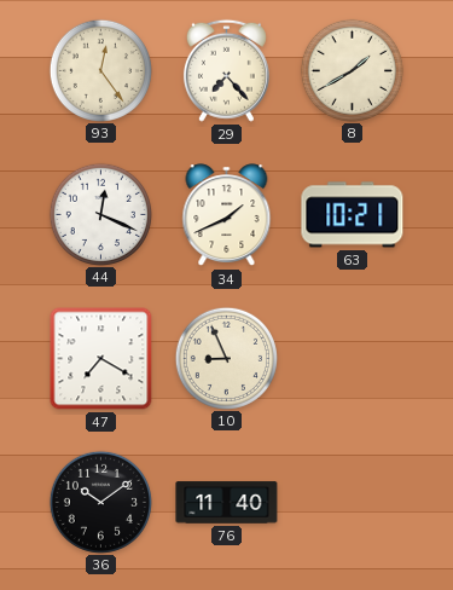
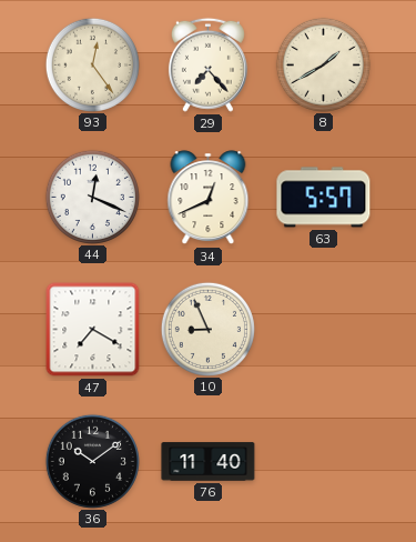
34: 1:41 -> 12:41 (209, 198)
63: 10:21 -> 5:57 (324, 198)
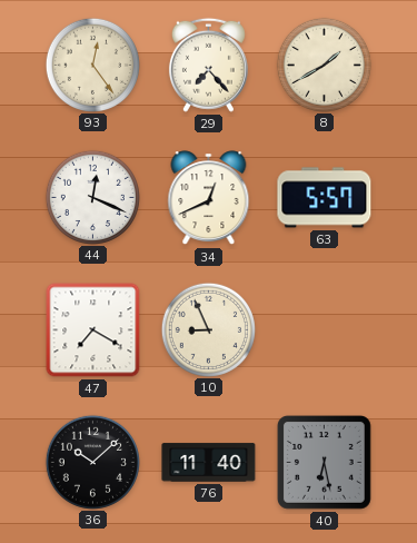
36: 10:09 -> 10:08 (92, 462)
40: none -> 6:28 (325, 463)
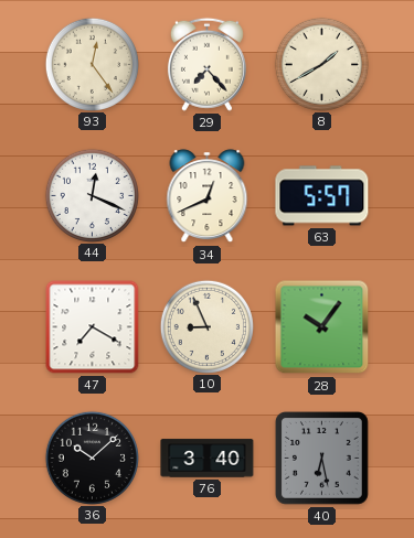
28: none -> 10:06 (322, 327)
76: 11:40 -> 3:40 (208, 459)
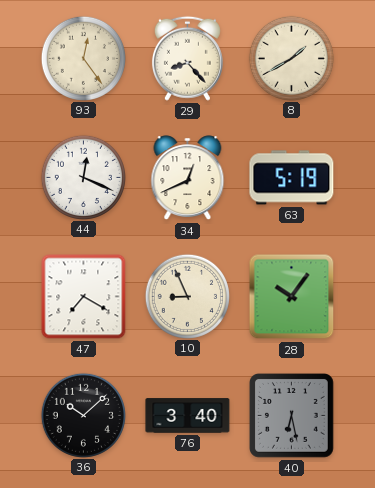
29: 7:23 -> 8:23 (187, 58)
63: 5:57 -> 5:19 (292, 178)
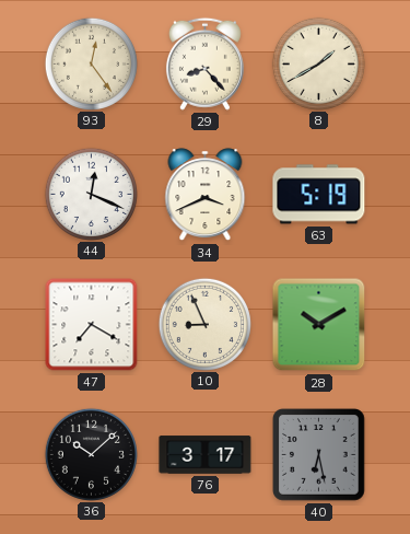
34: 12:41 -> 3:41 (206, 195)
28: 10:06 -> 10:10 (319, 325)
76: 3:40 -> 3:17 (206, 455)
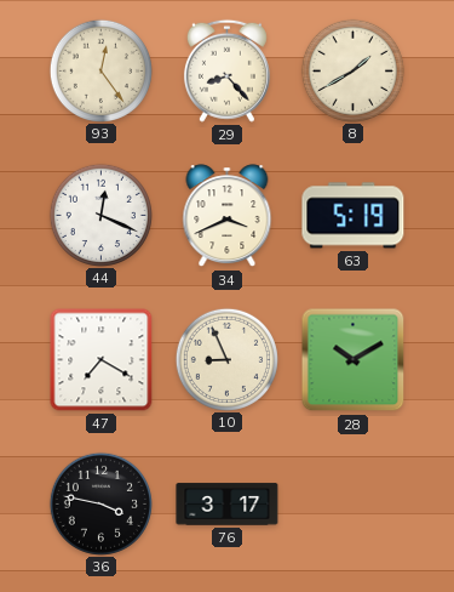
36: 10:08 -> 3:47 (100, 503)
40: 6:28 -> none (319, 455)
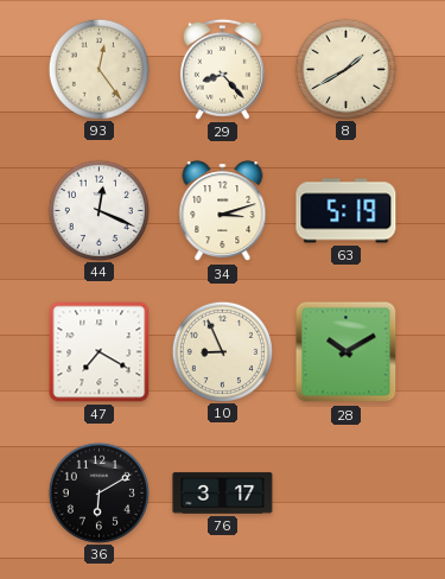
34: 3:41 -> 3:12 (223, 211)
36: 3:47 -> 6:10 (98, 492)
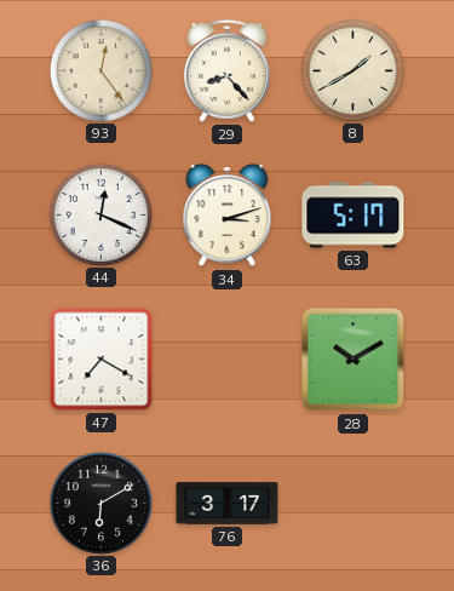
63: 5:19 -> 5:17 (354, 216)
10: 8:56 -> none (222, 351)
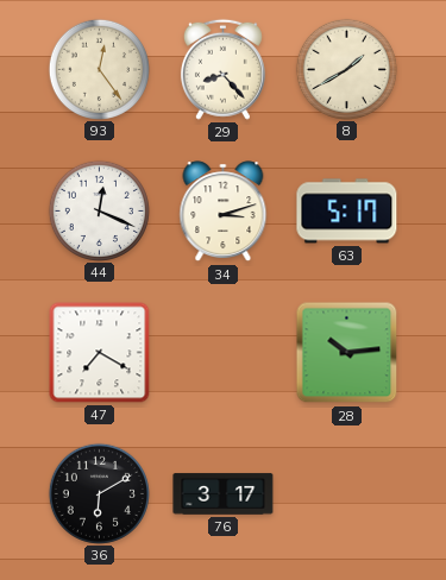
28: 10:10 -> 10:14 (347, 353)
